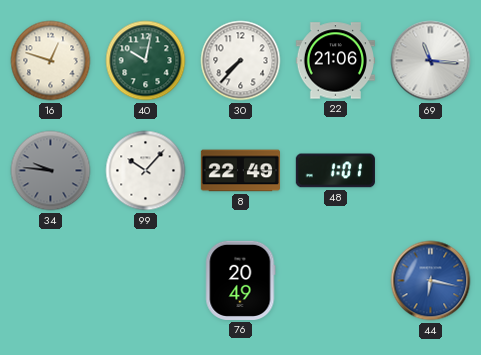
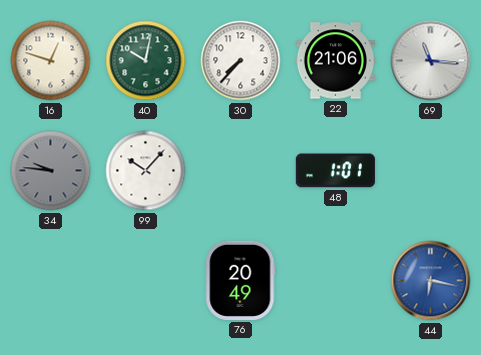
8: 22:49 -> none (240, 171)
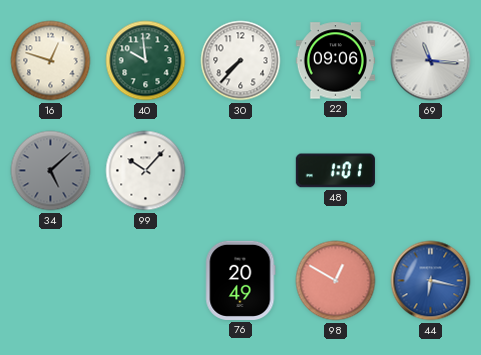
40: 10:02 -> 9:59 (146, 61)
22: 21:06 -> 09:06 (335, 61)
34: 9:46 -> 5:08 (51, 171)
98: none -> 12:50 (336, 281)
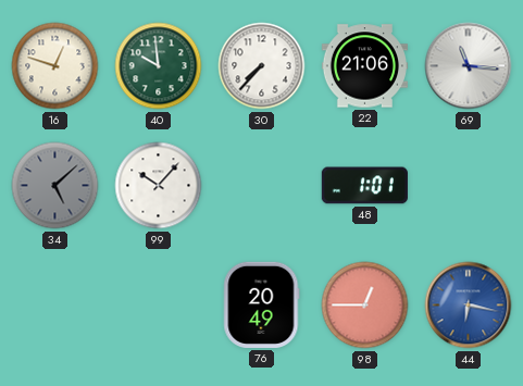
22: 09:06 -> 21:06 (364, 66)
98: 12:50 -> 12:45 (365, 306)
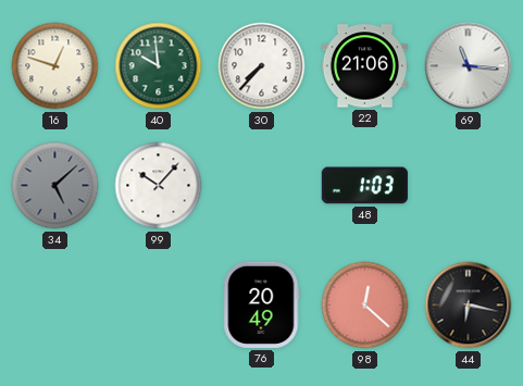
48: 1:01 -> 1:03 (364, 186)
98: 12:45 -> 12:22 (365, 306)
44 dial: blue -> black (469, 306)
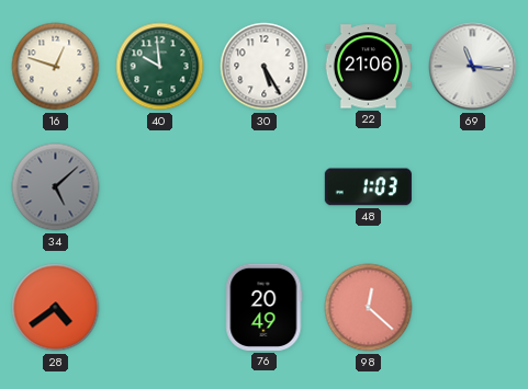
30: 7:37 -> 5:25 (265, 67)
99: 10:07 -> none (159, 186)
28: none -> 4:39 (56, 308)
44: 6:17 -> none (469, 306)
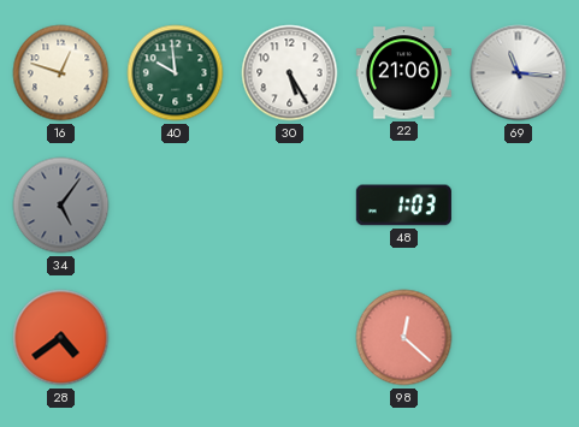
34: 5:08 -> 5:06 (61, 206)
76: 20:49 -> none (265, 307)
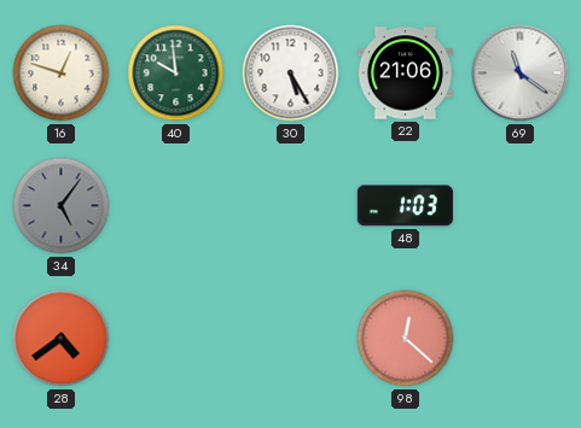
69: 11:16 -> 11:21 (521, 74)
